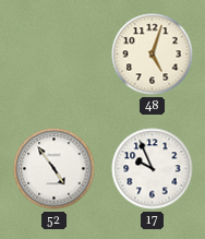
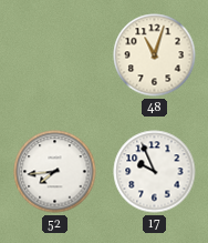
48: 5:03 -> 11:03 (155, 55)
52: 4:54 -> 7:44 (55, 172)
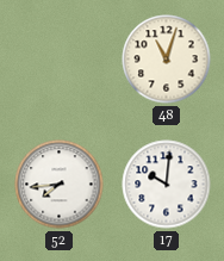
17: 9:56 -> 10:01 (167, 185)
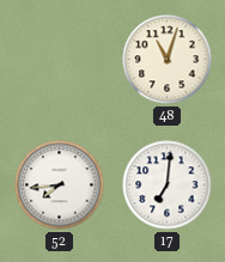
17: 10:01 -> 7:01 (168, 185)
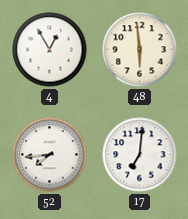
4: none -> 12:55 (50, 50)
48: 11:03 -> 5:59 (140, 50)
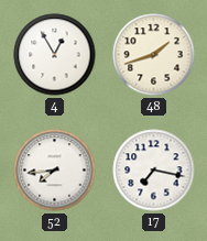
48: 5:59 -> 1:42 (154, 55)
17: 7:01 -> 7:17 (154, 171)
